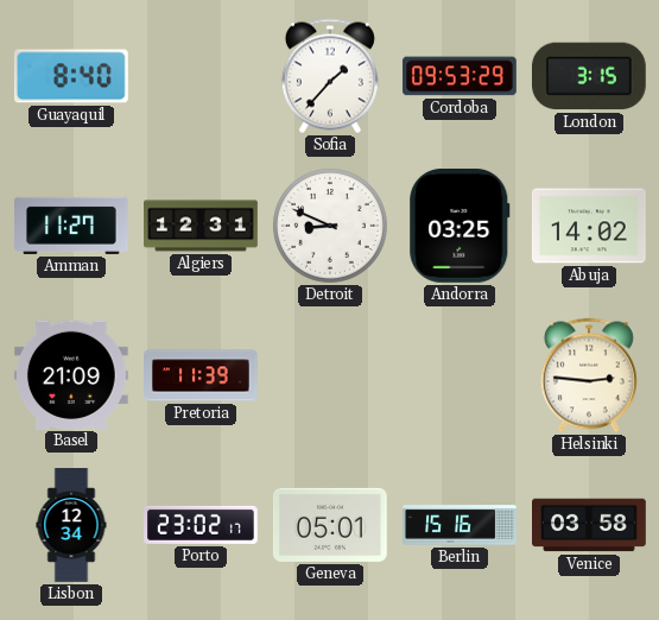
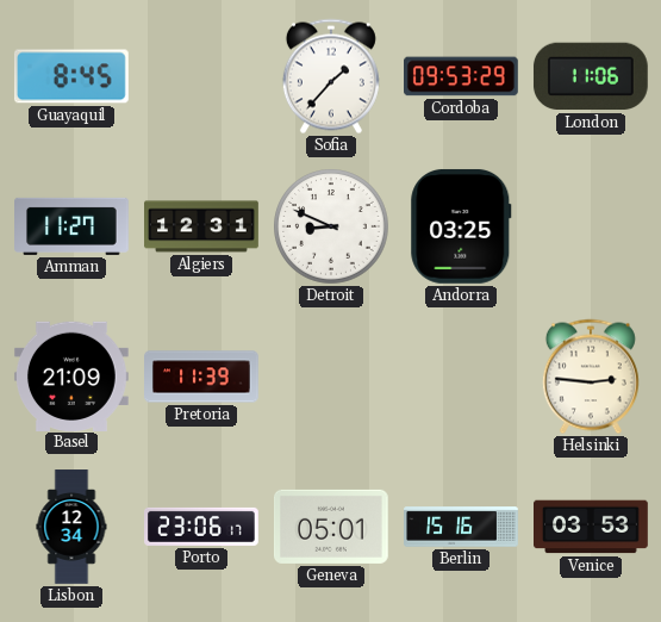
Guayaquil: 8:40 -> 8:45 (71, 76)
London: 3:15 -> 11:06 (591, 76)
Abuja: 14:02 -> none (589, 226)
Porto: 23:02 -> 23:06 (202, 527)
Venice: 03:58 -> 03:53 (592, 527)
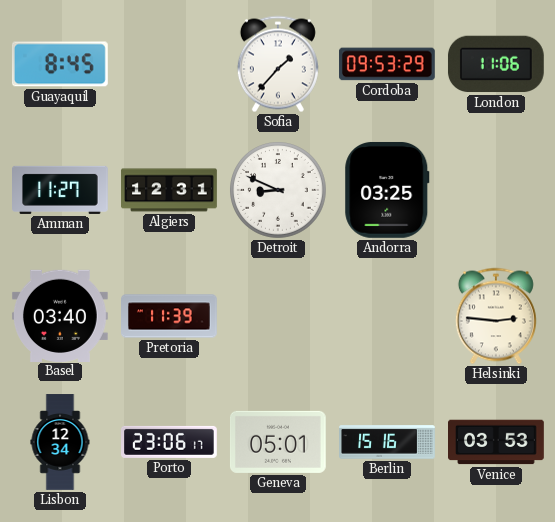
Basel: 21:09 -> 03:40 (60, 315)
